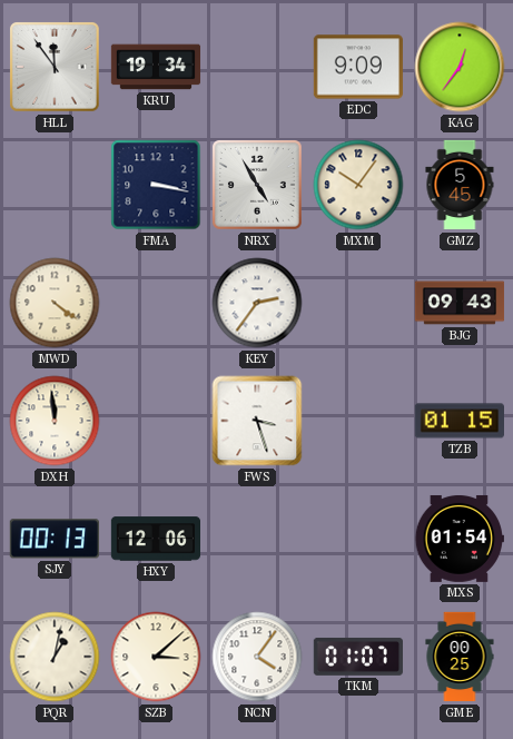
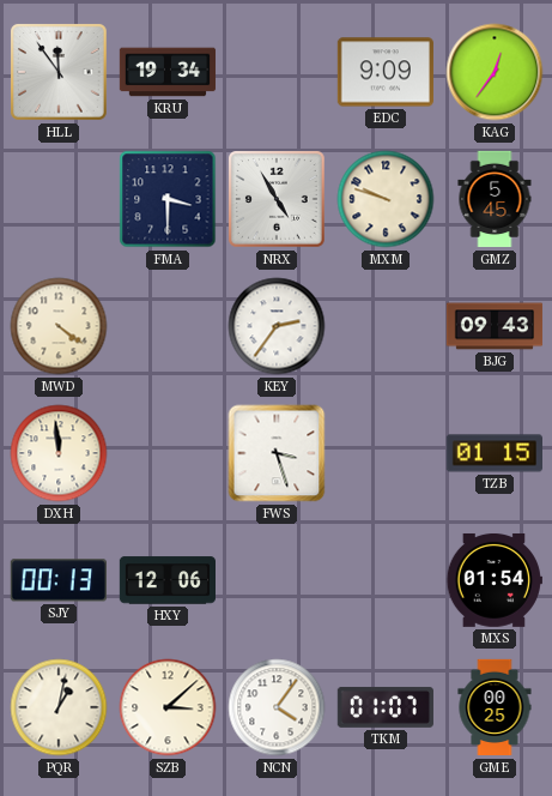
FMA: 3:17 -> 3:30 (168, 199)
MXM: 10:06 -> 9:48 (386, 199)
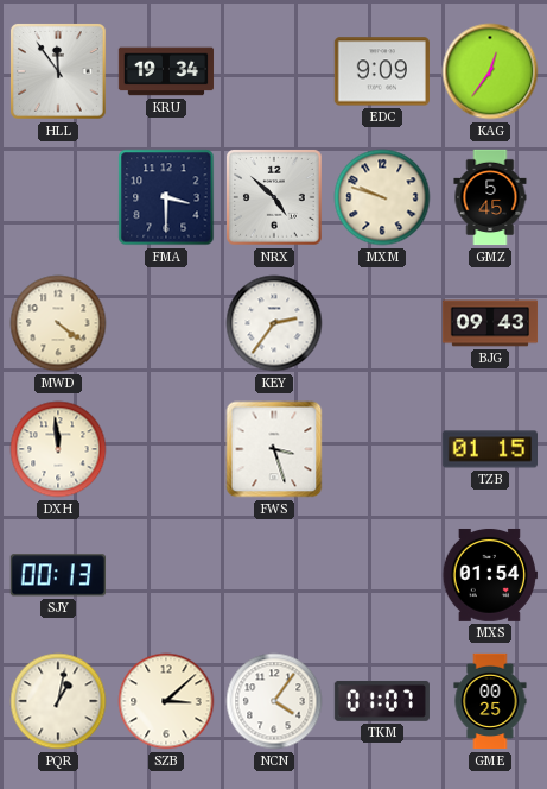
NRX: 4:55 -> 4:52 (274, 197)
HXY: 12:06 -> none (166, 580)
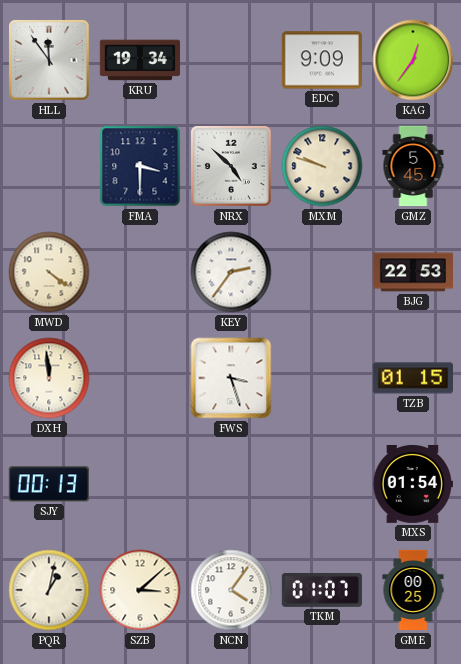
BJG: 09:43 -> 22:53 (413, 272)
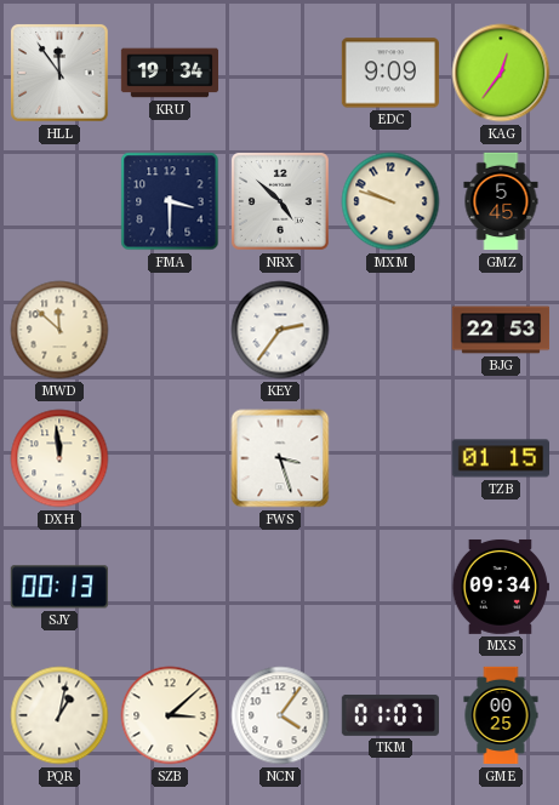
MWD: 4:21 -> 11:52 (59, 330)
MXS: 01:54 -> 09:34 (500, 587)
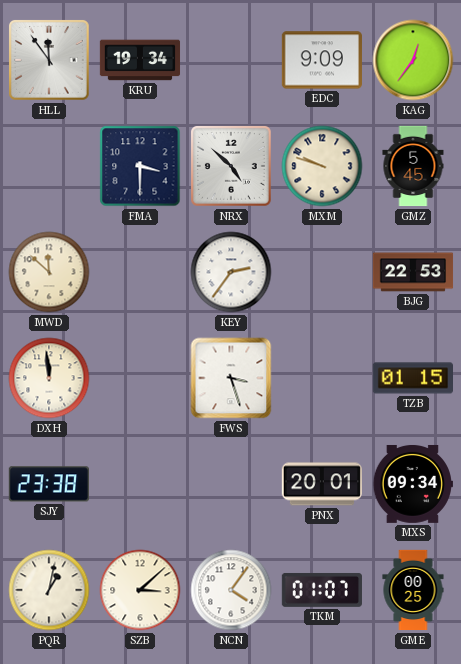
SJY: 00:13 -> 23:38 (49, 484)
PNX: none -> 20:01 (322, 484)
